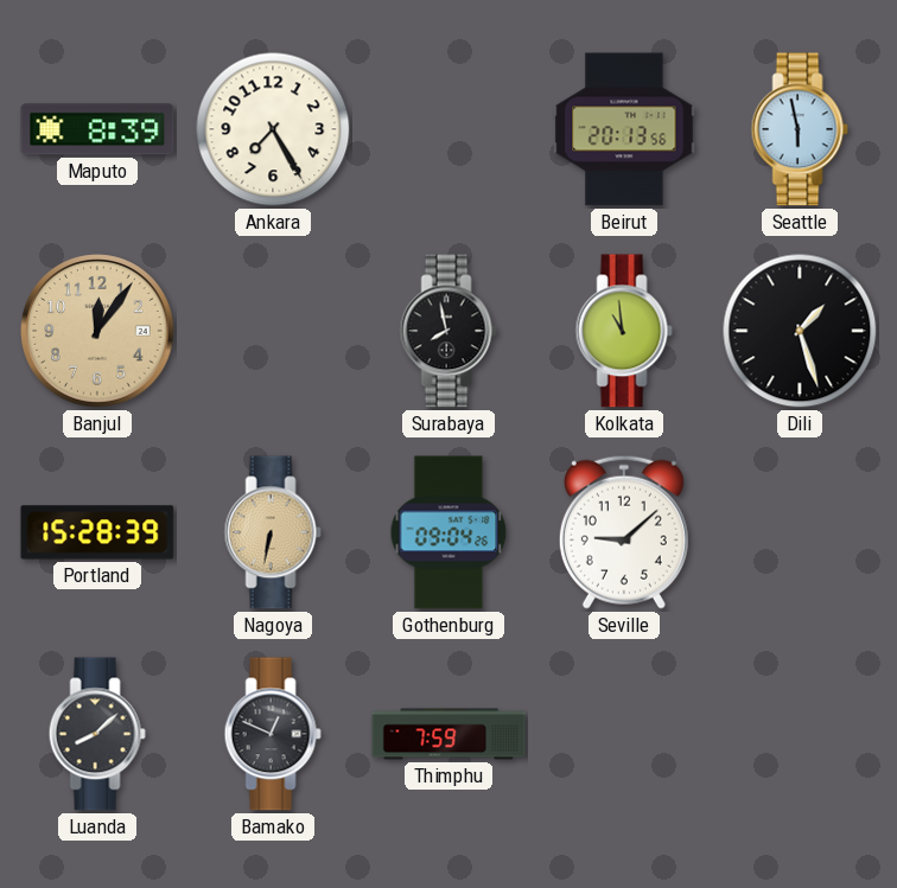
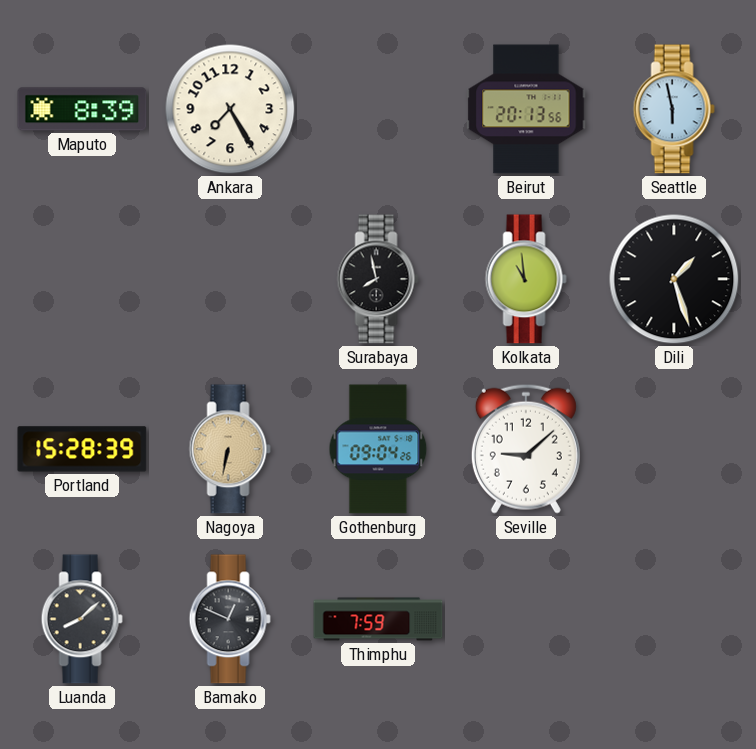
Banjul: 12:06 -> none (97, 331)
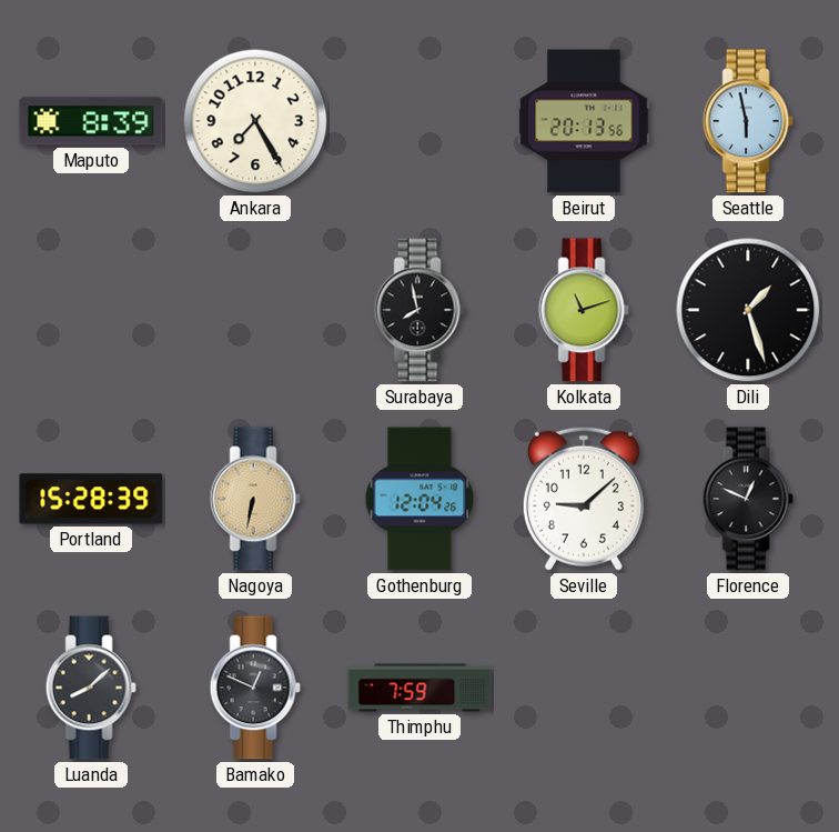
Kolkata: 10:59 -> 11:12 (584, 310)
Gothenburg: 09:04 -> 12:04 (419, 499)
Florence: none -> 12:49 (748, 499)
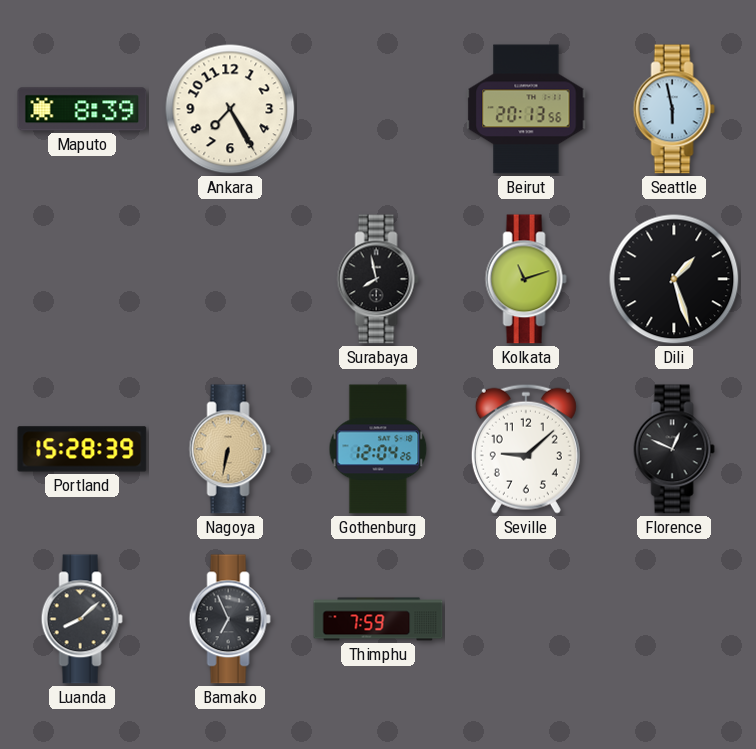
Bamako: 12:49 -> 6:56 (230, 619)
